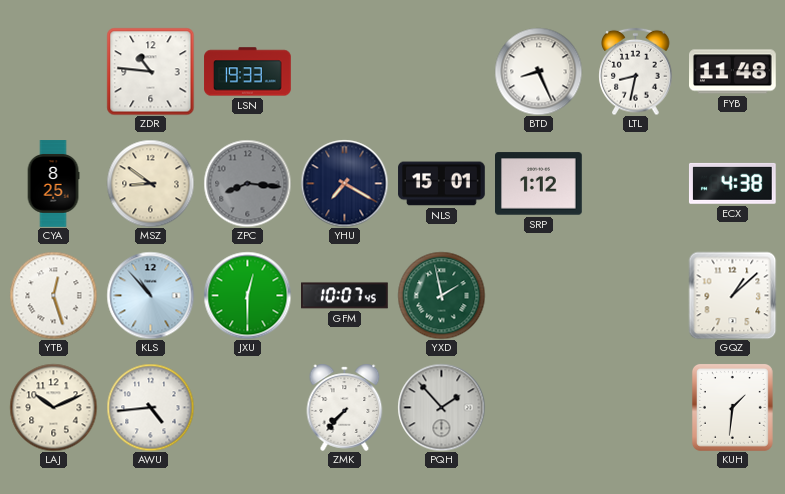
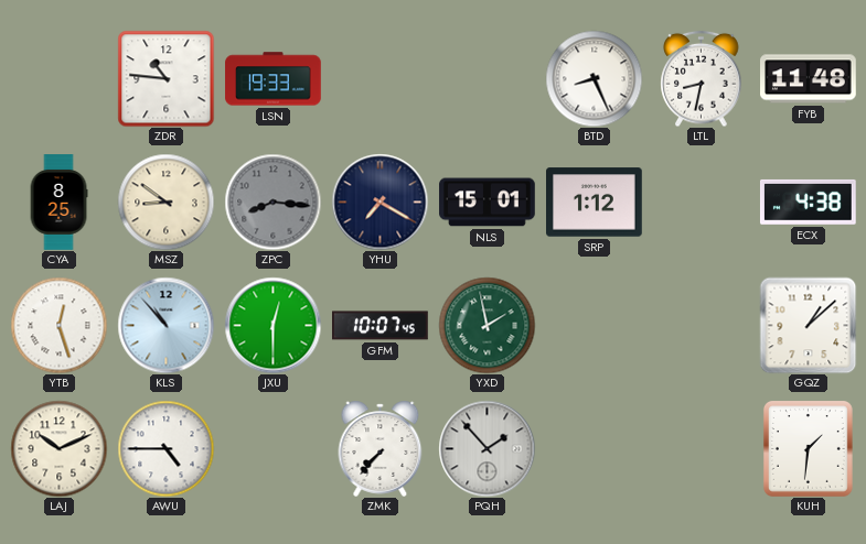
AWU: 4:44 -> 4:45 (165, 448)
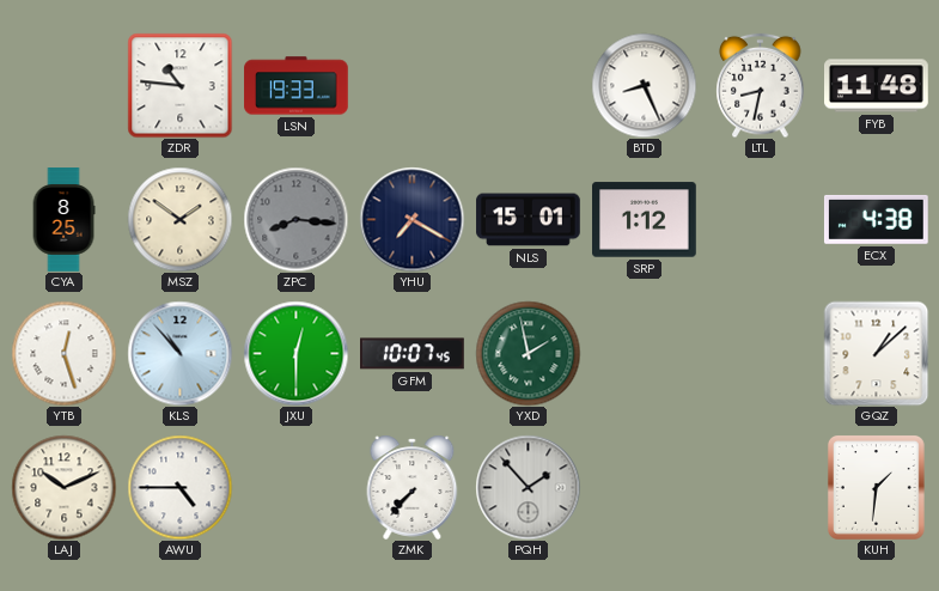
MSZ: 8:51 -> 1:51 (179, 219)
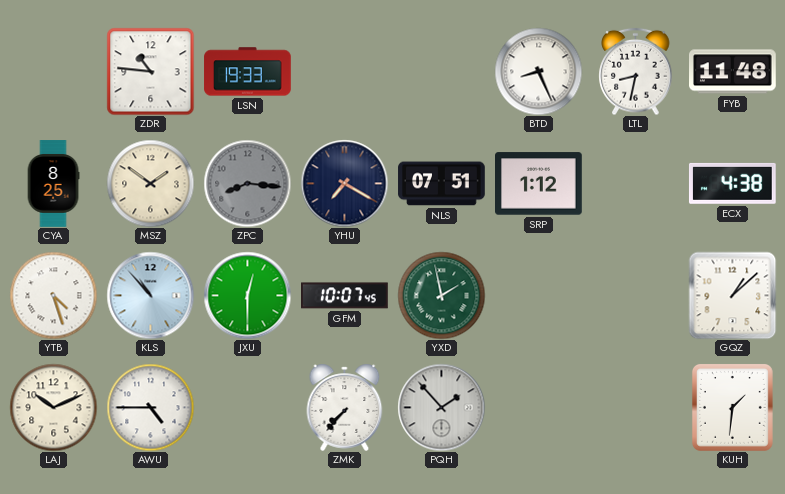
NLS: 15:01 -> 07:51 (442, 184)
YTB: 12:27 -> 4:27 (53, 295)
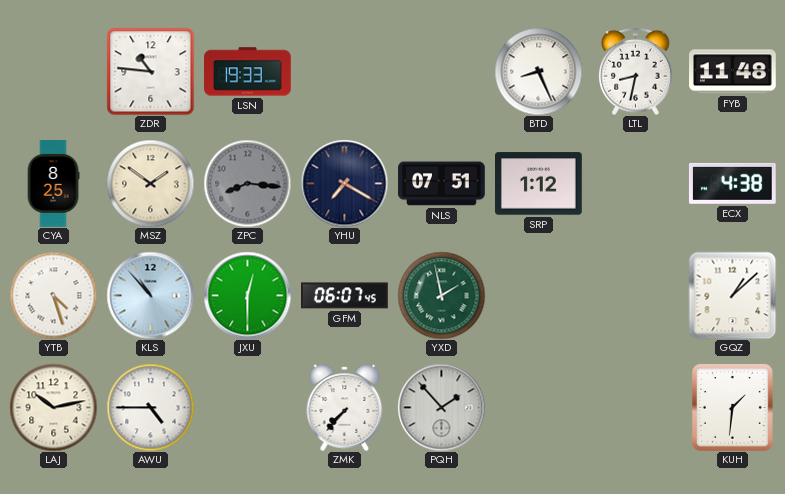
GFM: 10:07 -> 06:07 (345, 296)
LAJ: 10:11 -> 10:13 (53, 407)
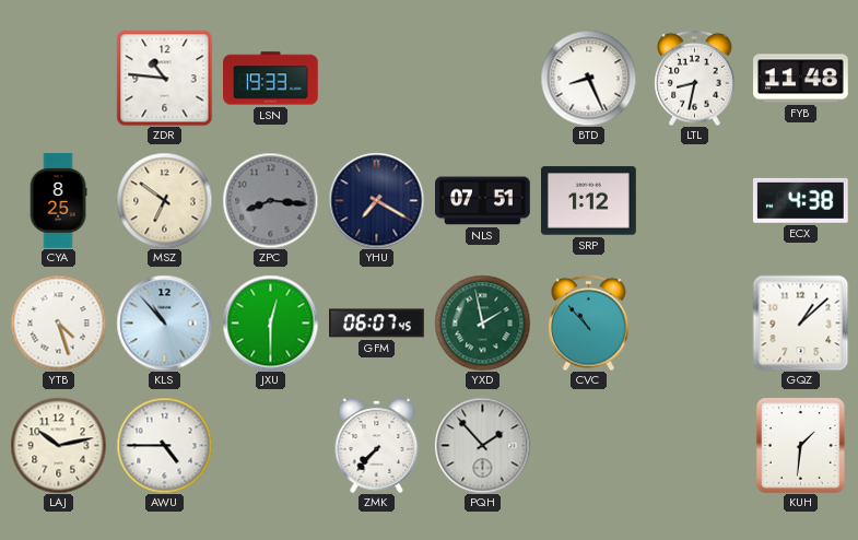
MSZ: 1:51 -> 6:51 (164, 200)
CVC: none -> 10:53 (589, 322)
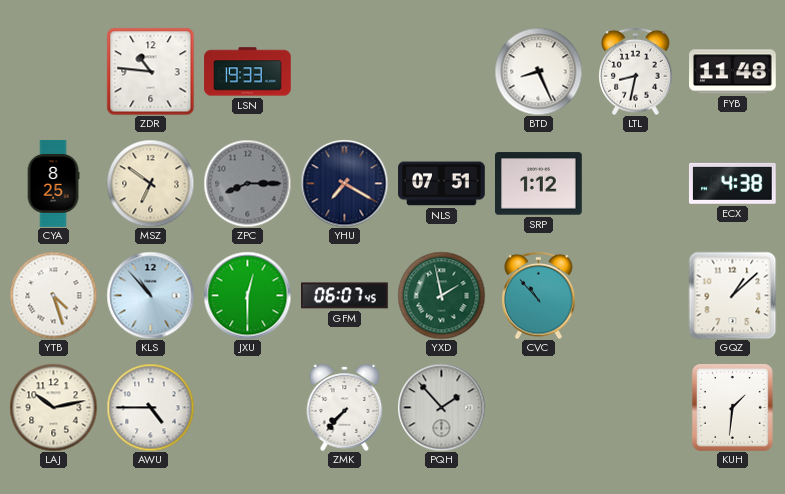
ZPC: 8:16 -> 8:15 (247, 183)
